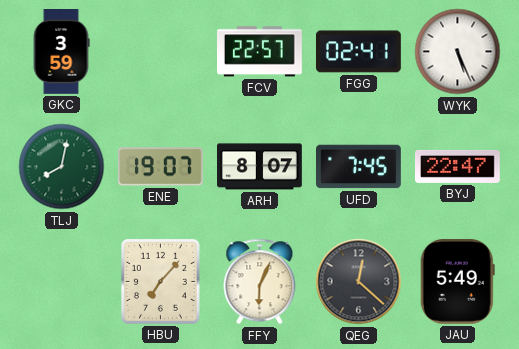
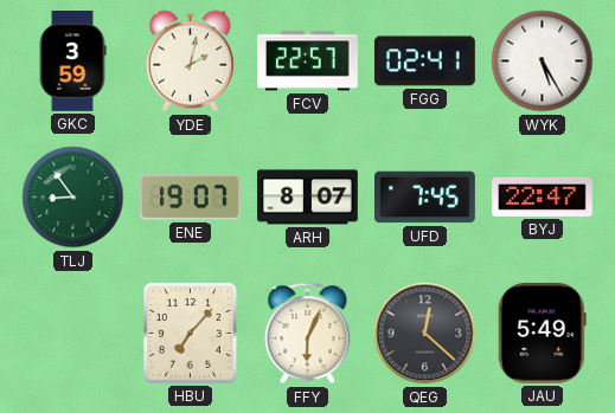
YDE: none -> 2:02 (190, 62)
WYK: 5:26 -> 5:25 (543, 62)
TLJ: 8:02 -> 8:54 (73, 198)
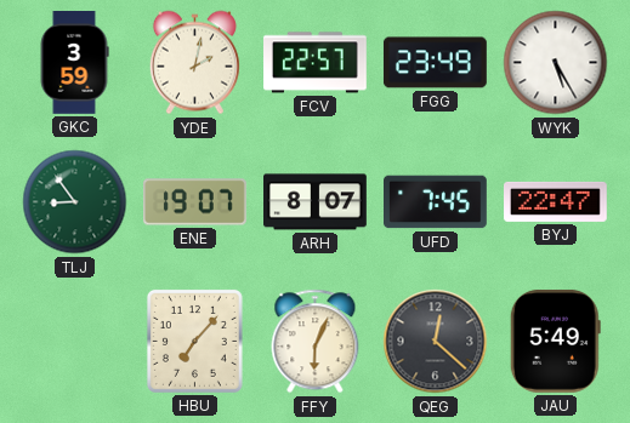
FGG: 02:41 -> 23:49 (436, 63)
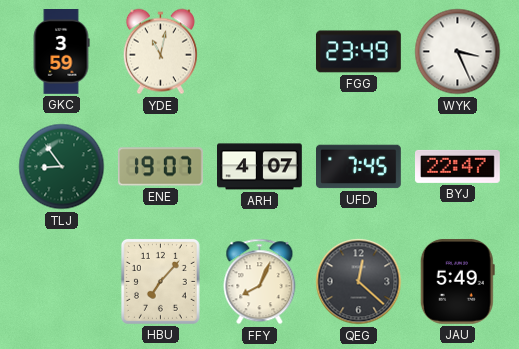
YDE: 2:02 -> 11:02 (160, 52)
FCV: 22:57 -> none (316, 63)
WYK: 5:25 -> 3:26 (458, 52)
ARH: 8:07 -> 4:07 (260, 167)
FFY: 6:04 -> 8:04 (260, 282)
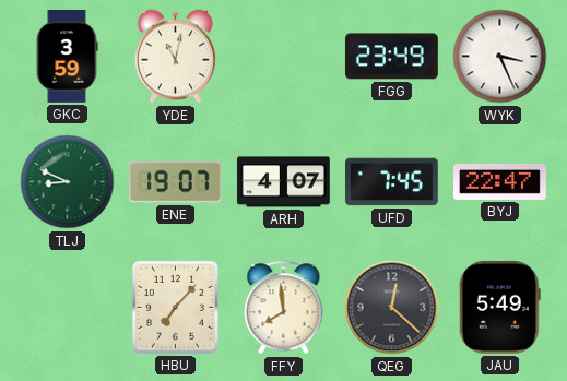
TLJ: 8:54 -> 8:49 (68, 182)
FFY: 8:04 -> 7:59 (284, 308)
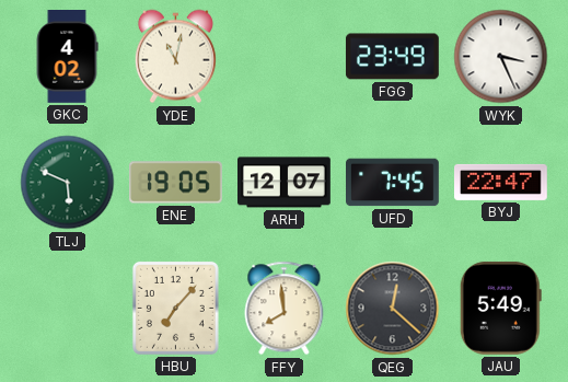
GKC: 3:59 -> 4:02 (67, 57)
TLJ: 8:49 -> 5:49 (68, 183)
ENE: 19:07 -> 19:05 (176, 183)
ARH: 4:07 -> 12:07 (285, 183)
